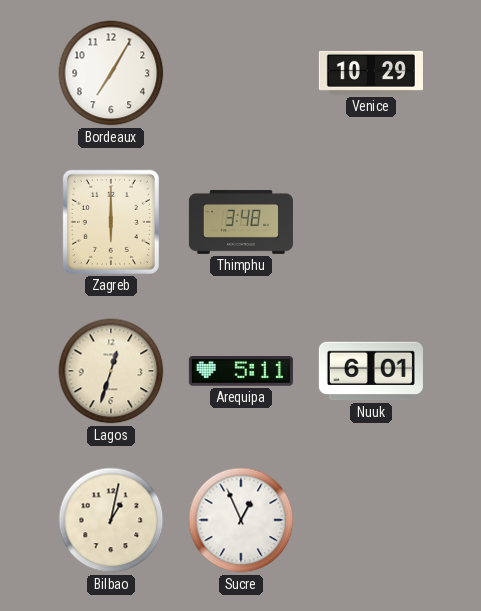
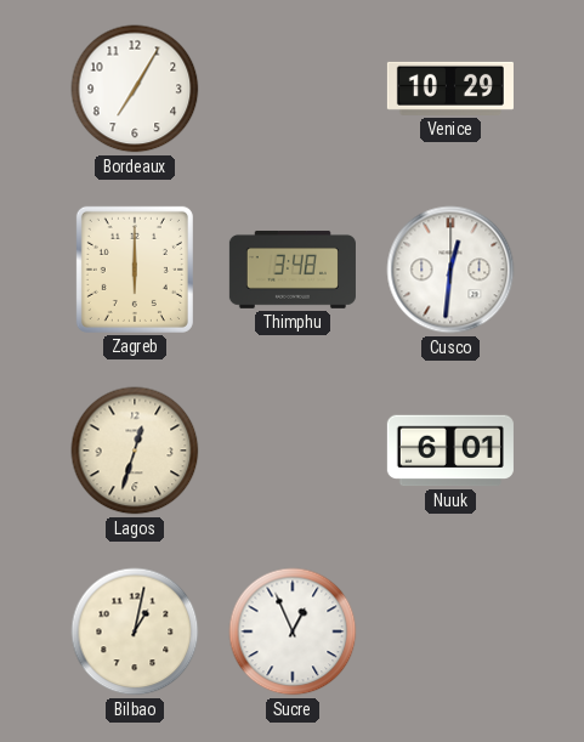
Cusco: none -> 12:31 (450, 270)
Arequipa: 5:11 -> none (241, 371)
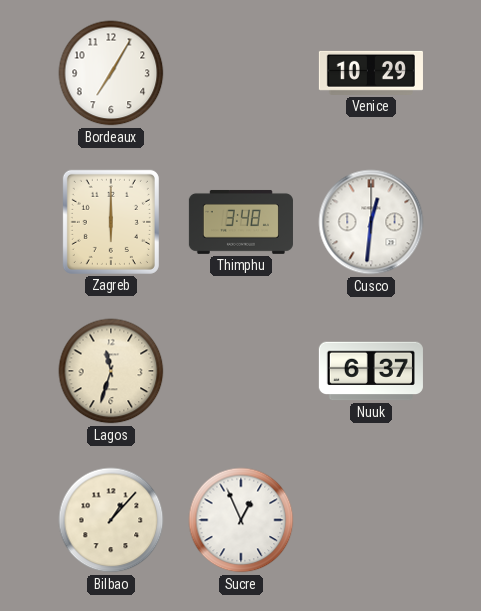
Lagos: 12:33 -> 11:33 (111, 371)
Nuuk: 6:01 -> 6:37 (371, 371)
Bilbao: 1:02 -> 1:07 (111, 520)
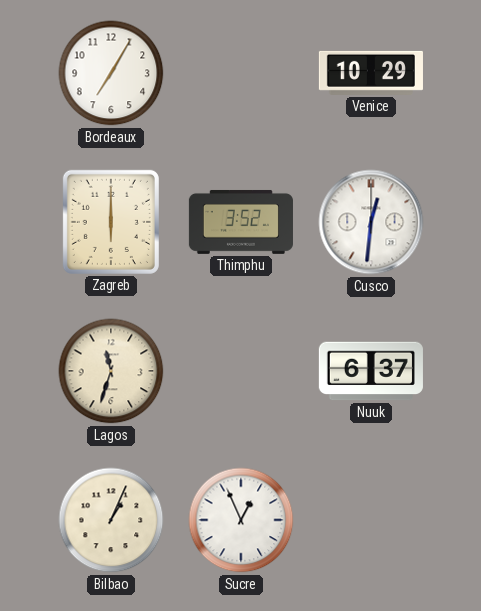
Thimphu: 3:48 -> 3:52 (241, 222)
Bilbao: 1:07 -> 1:04 (111, 520)
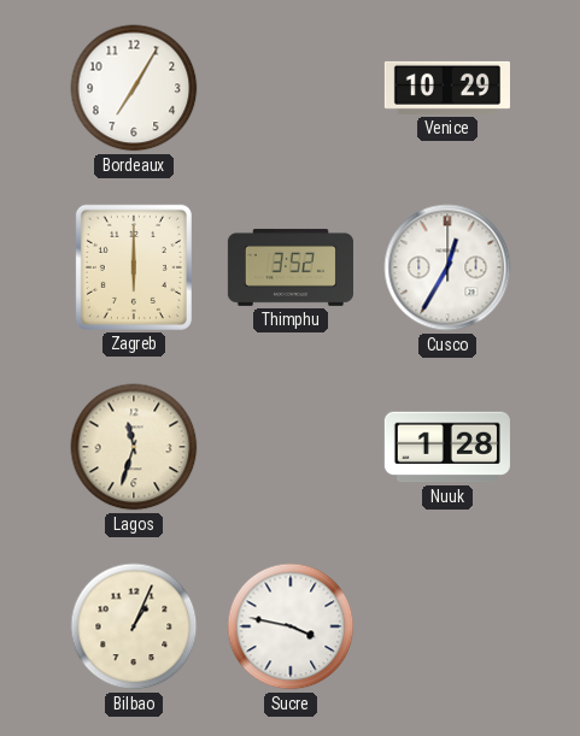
Cusco: 12:31 -> 12:35 (447, 267)
Nuuk: 6:37 -> 1:28 (447, 447)
Sucre: 12:56 -> 3:47 (291, 626)
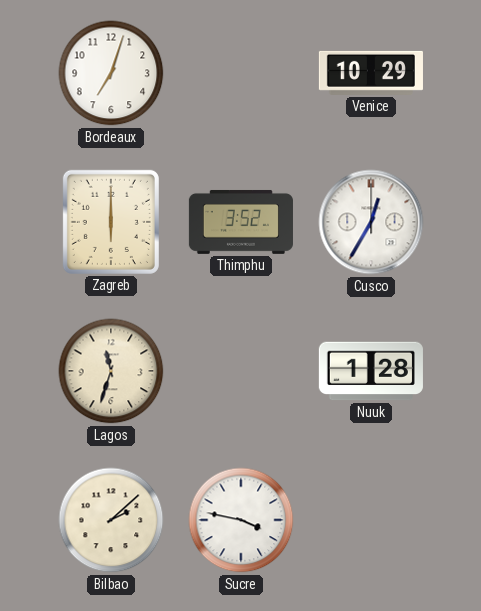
Bordeaux: 7:05 -> 7:03 (111, 73)
Bilbao: 1:04 -> 2:08 (111, 520)
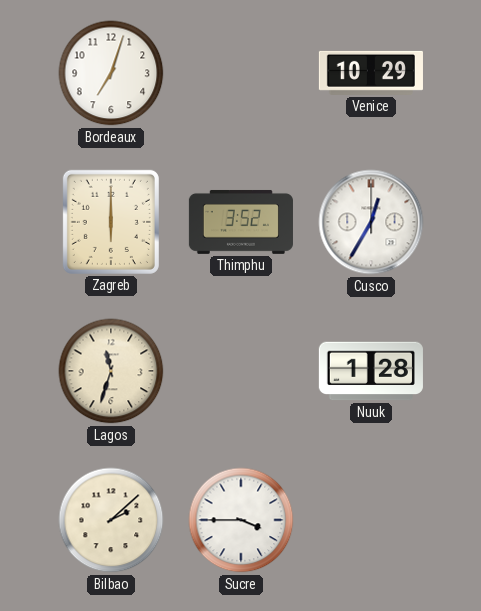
Sucre: 3:47 -> 3:45 (241, 520)
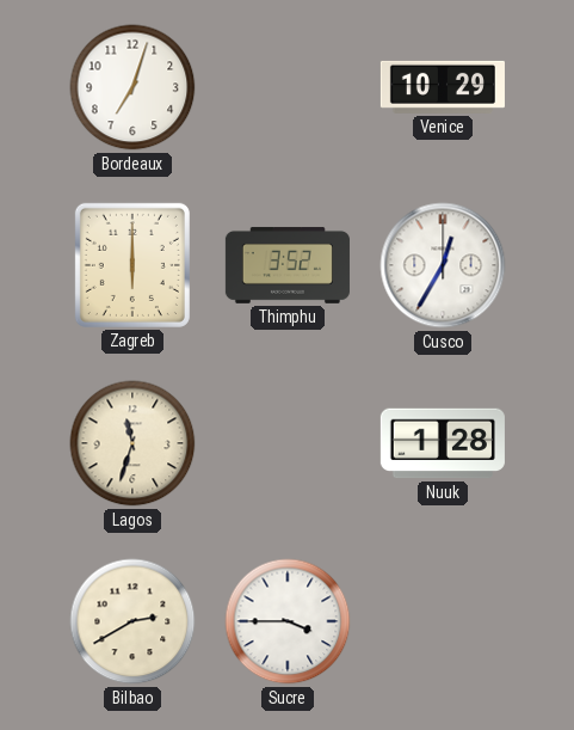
Bilbao: 2:08 -> 2:40 (132, 621)
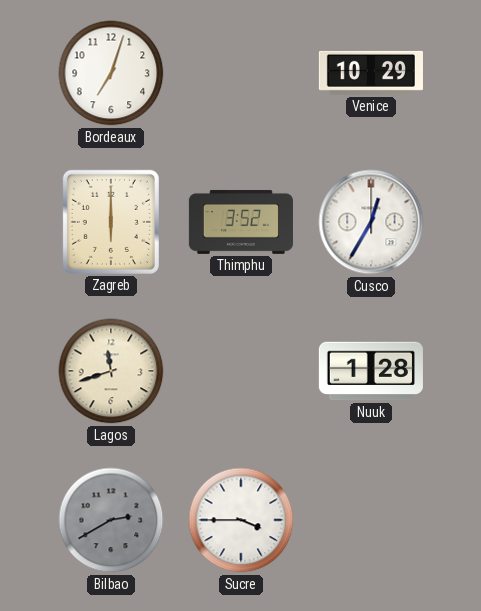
Lagos: 11:33 -> 11:42 (111, 371)
Bilbao dial: cream -> grey (111, 520)
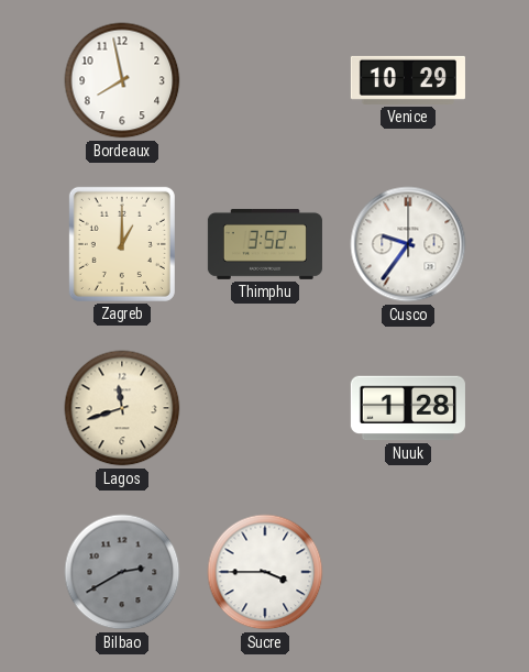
Bordeaux: 7:03 -> 7:58 (122, 80)
Zagreb: 6:00 -> 1:00 (122, 244)
Cusco: 12:35 -> 9:36 (408, 244)
